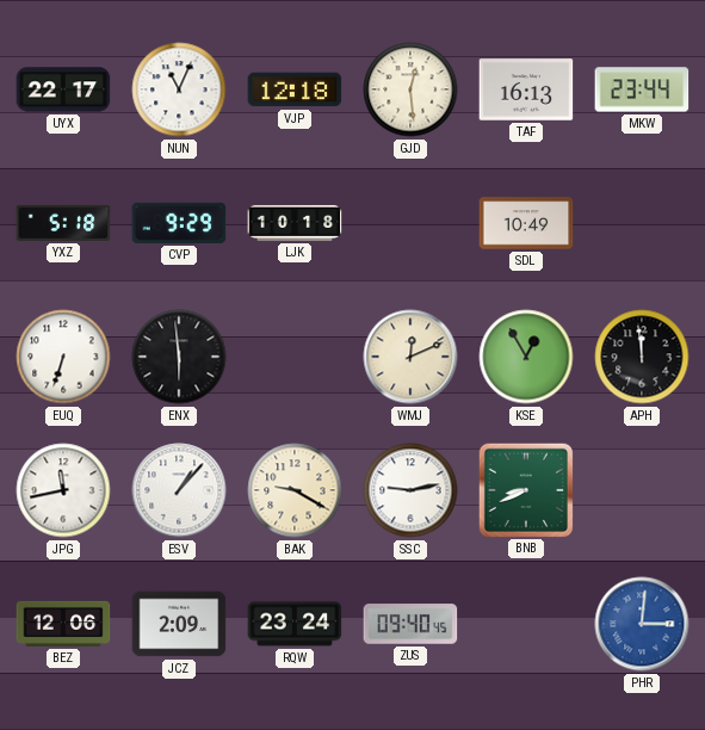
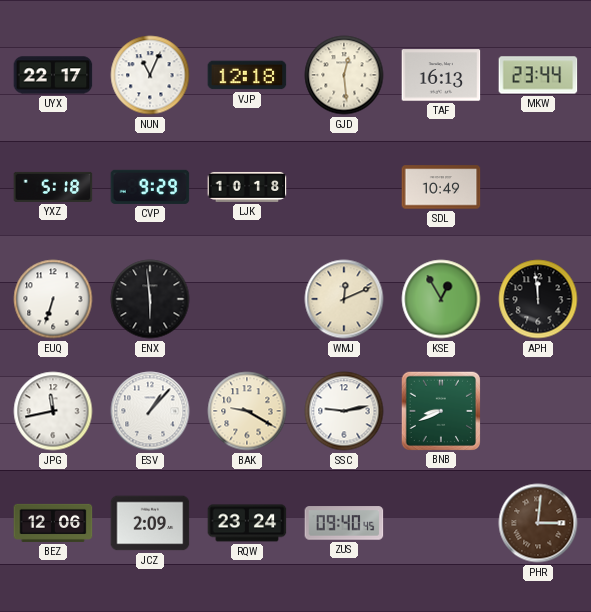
PHR dial: blue -> brown (538, 523)
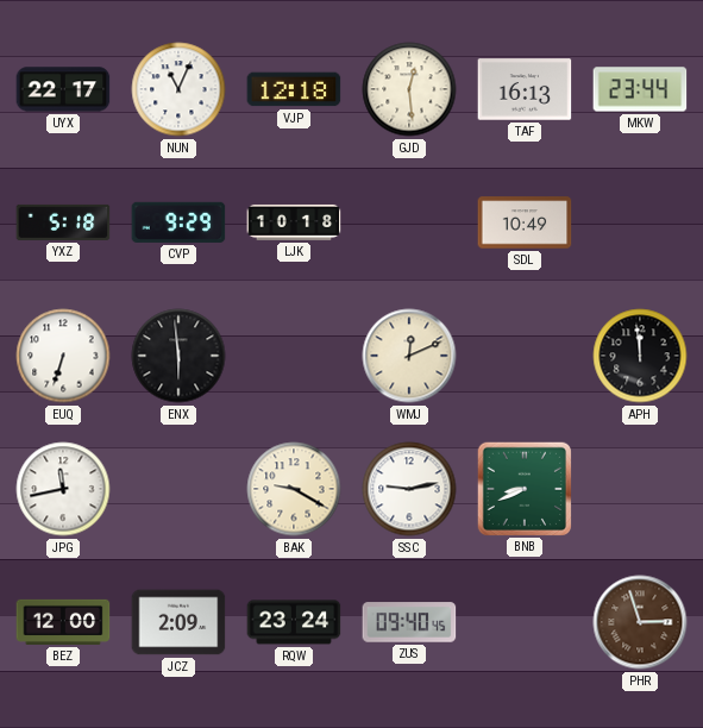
KSE: 12:55 -> none (441, 299)
ESV: 1:07 -> none (150, 411)
BEZ: 12:06 -> 12:00 (63, 622)
PHR: 3:01 -> 2:57 (640, 622)
